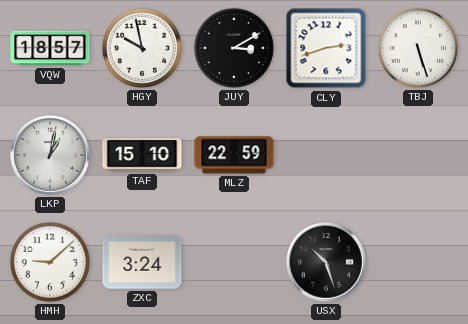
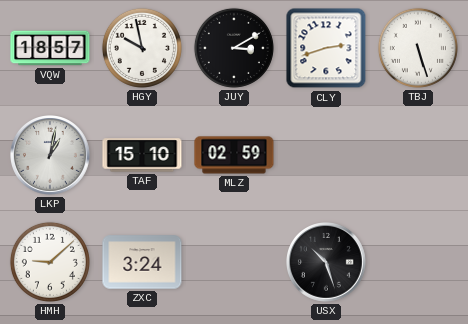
MLZ: 22:59 -> 02:59 (234, 155)
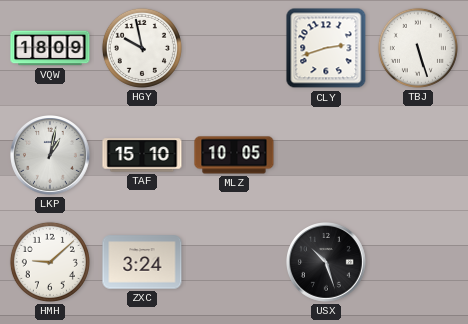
VQW: 18:57 -> 18:09 (50, 48)
JUY: 3:10 -> none (234, 48)
MLZ: 02:59 -> 10:05 (234, 155)
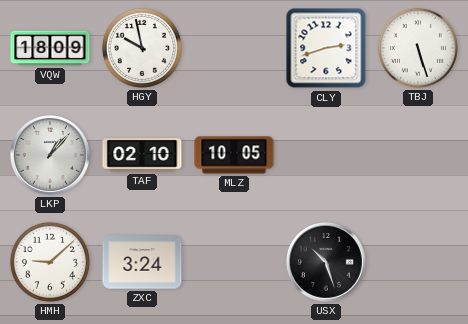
LKP: 1:02 -> 1:07 (51, 156)
TAF: 15:10 -> 02:10 (142, 155)
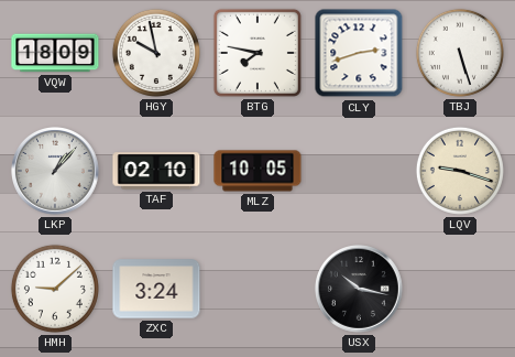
BTG: none -> 7:47 (257, 53)
LQV: none -> 9:18 (460, 171)
USX: 10:27 -> 10:17 (360, 290)
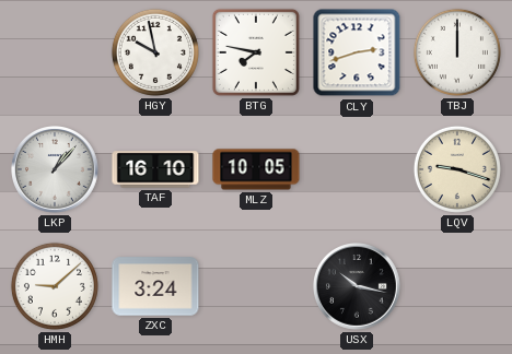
VQW: 18:09 -> none (55, 53)
TBJ: 5:27 -> 12:00 (457, 52)
TAF: 02:10 -> 16:10 (155, 169)
